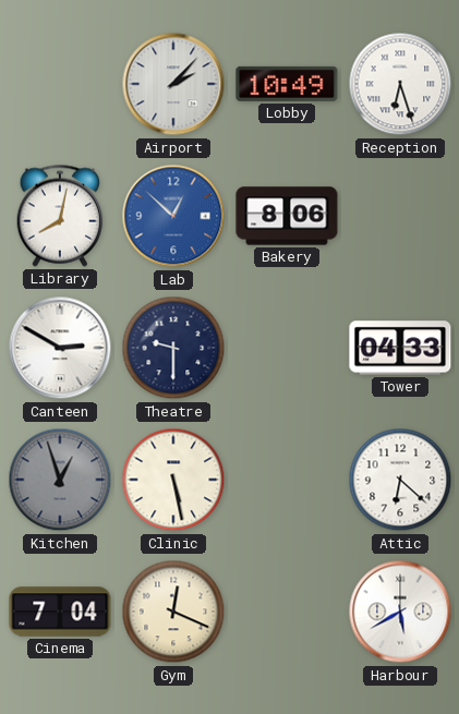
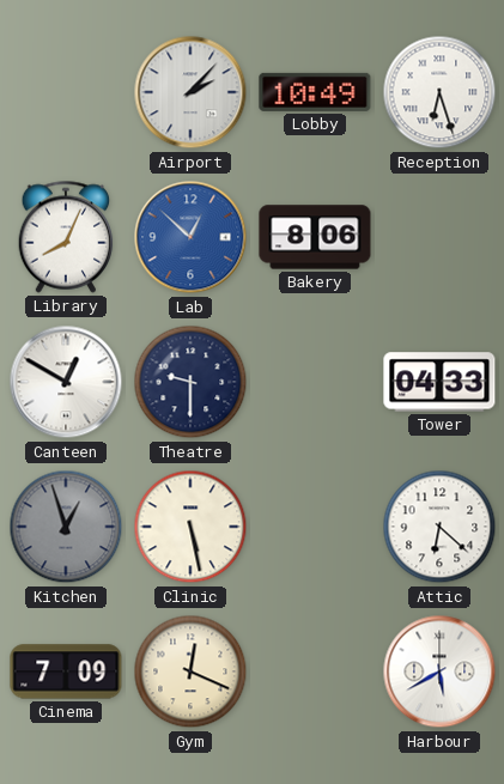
Library: 8:02 -> 8:04 (66, 237)
Canteen: 2:50 -> 12:50 (66, 382)
Cinema: 7:04 -> 7:09 (66, 671)
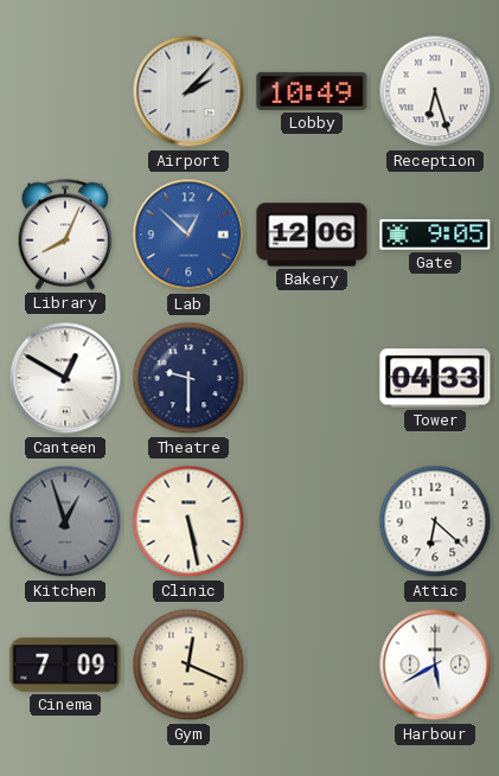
Bakery: 8:06 -> 12:06 (312, 235)
Gate: none -> 9:05 (435, 235)
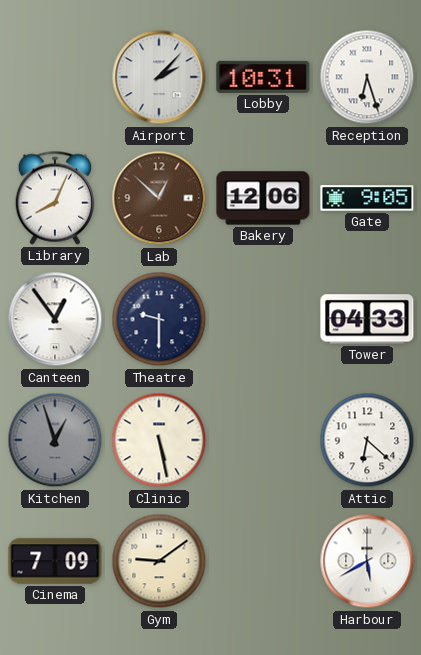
Lobby: 10:49 -> 10:31 (263, 77)
Lab dial: blue -> brown (159, 198)
Canteen: 12:50 -> 12:54 (55, 319)
Gym: 12:19 -> 9:09 (159, 561)
